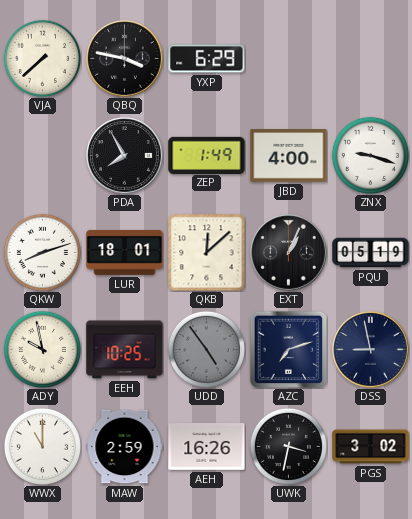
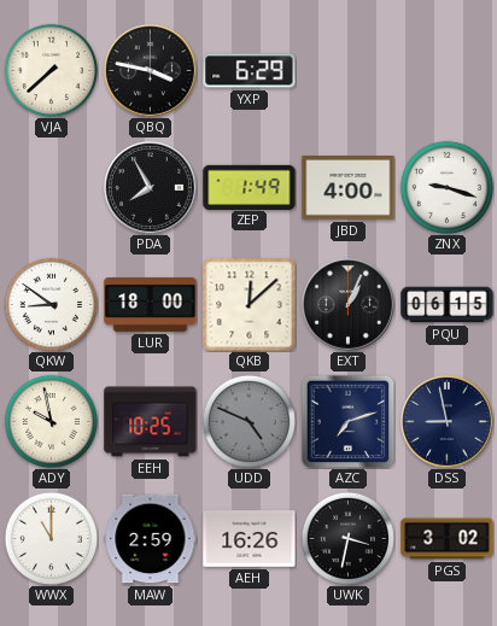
QKW: 8:12 -> 8:51 (51, 304)
LUR: 18:01 -> 18:00 (151, 304)
PQU: 05:19 -> 06:15 (448, 305)
UDD: 4:54 -> 4:49 (248, 421)
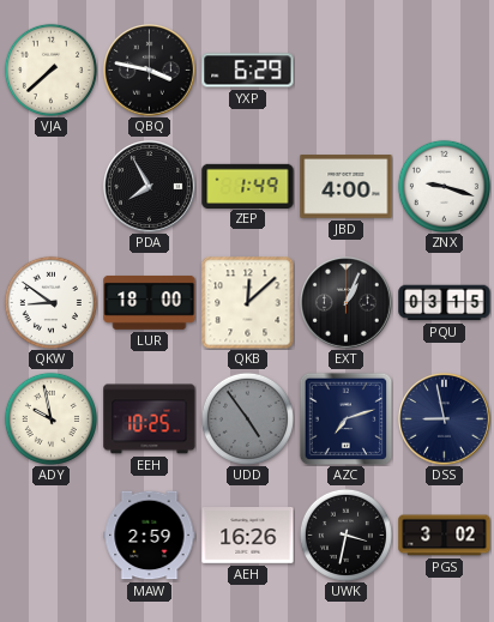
PQU: 06:15 -> 03:15 (445, 303)
UDD: 4:49 -> 4:54 (247, 418)
WWX: 11:00 -> none (51, 538)
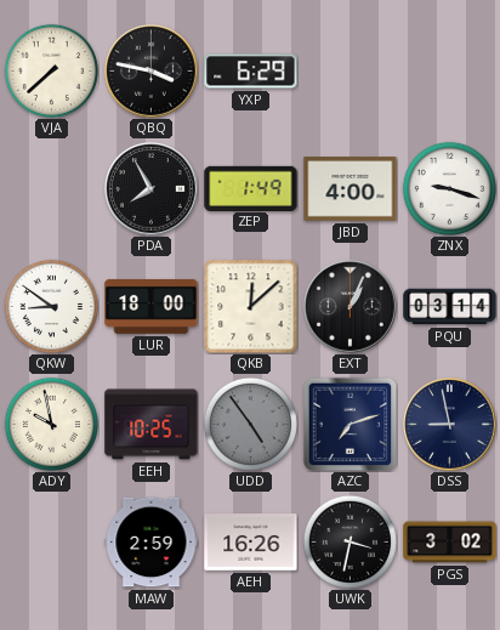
PQU: 03:15 -> 03:14 (450, 307)
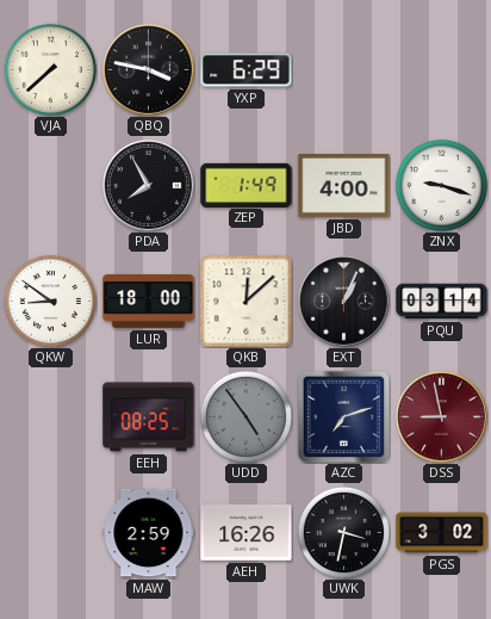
ADY: 9:58 -> none (51, 424)
EEH: 10:25 -> 08:25 (149, 417)
DSS dial: navy -> burgundy (442, 417)
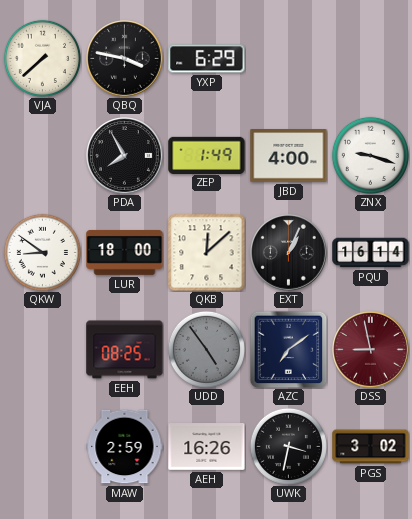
PQU: 03:14 -> 16:14 (371, 253)
AZC: 7:12 -> 7:09 (288, 349)
